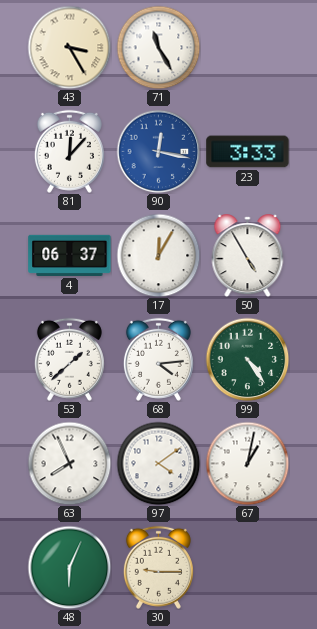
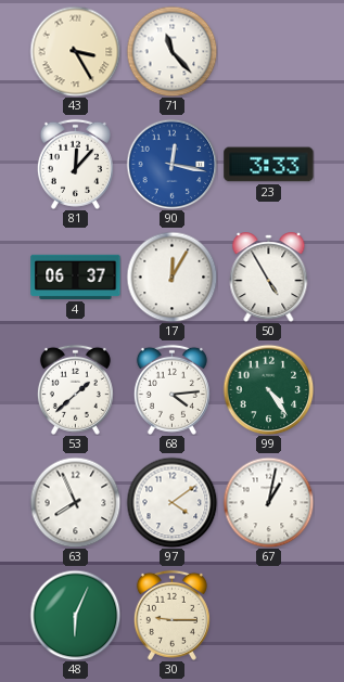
71: 11:25 -> 11:23 (171, 51)
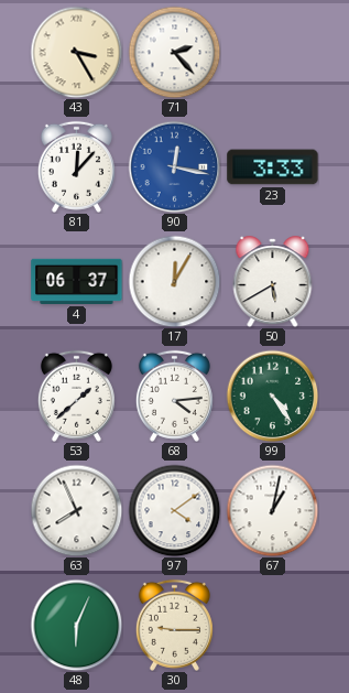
71: 11:23 -> 2:23 (174, 52)
50: 4:55 -> 5:40 (273, 282)
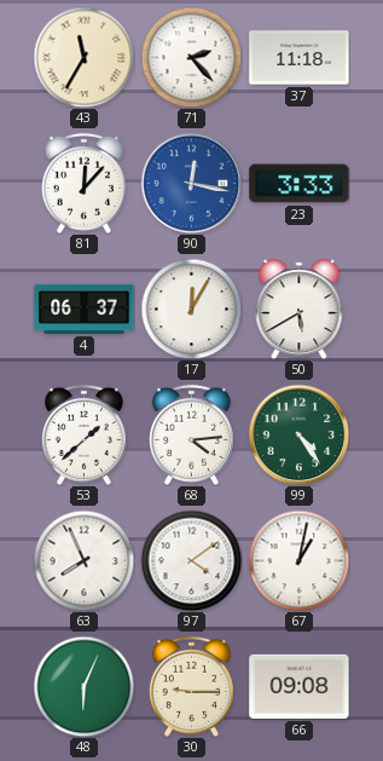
43: 3:25 -> 11:35 (83, 57)
37: none -> 11:18 (300, 58)
66: none -> 09:08 (300, 686)
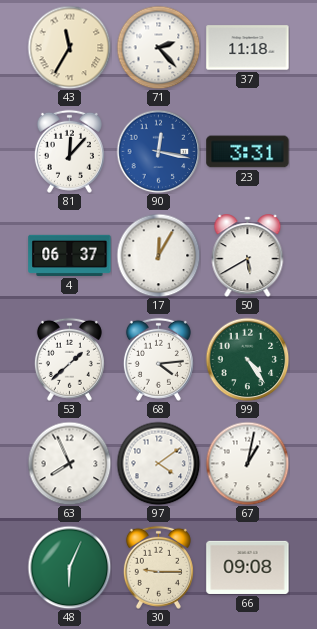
23: 3:33 -> 3:31 (248, 152)
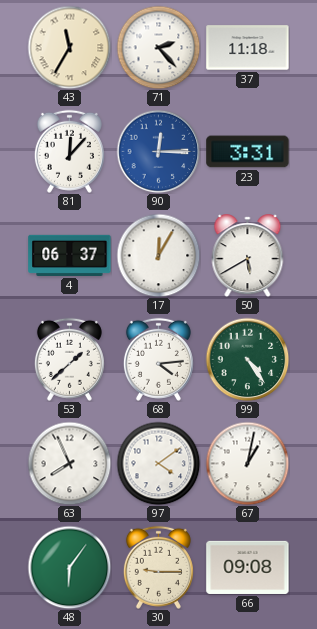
90: 12:17 -> 12:15 (158, 151)
48: 6:04 -> 6:06 (69, 567)
